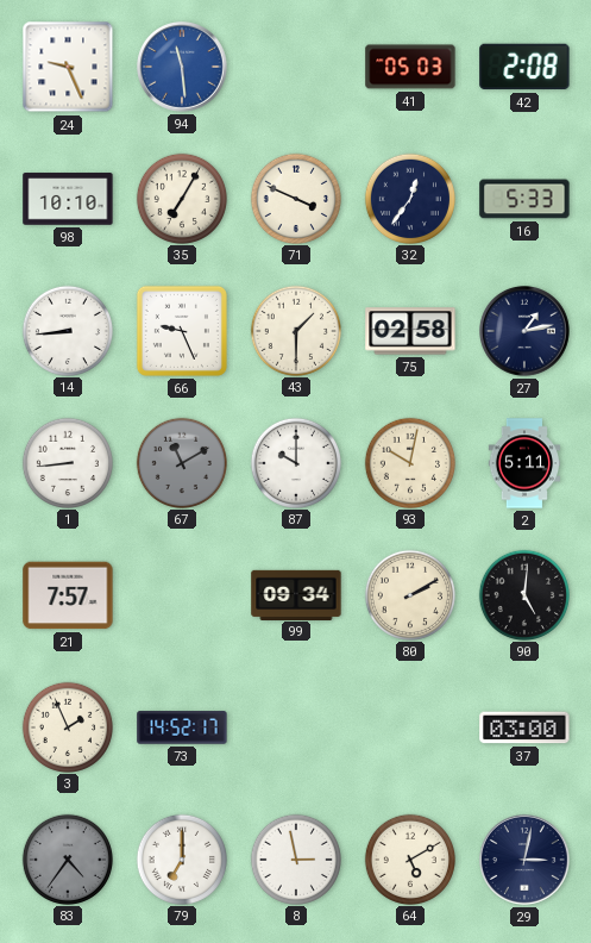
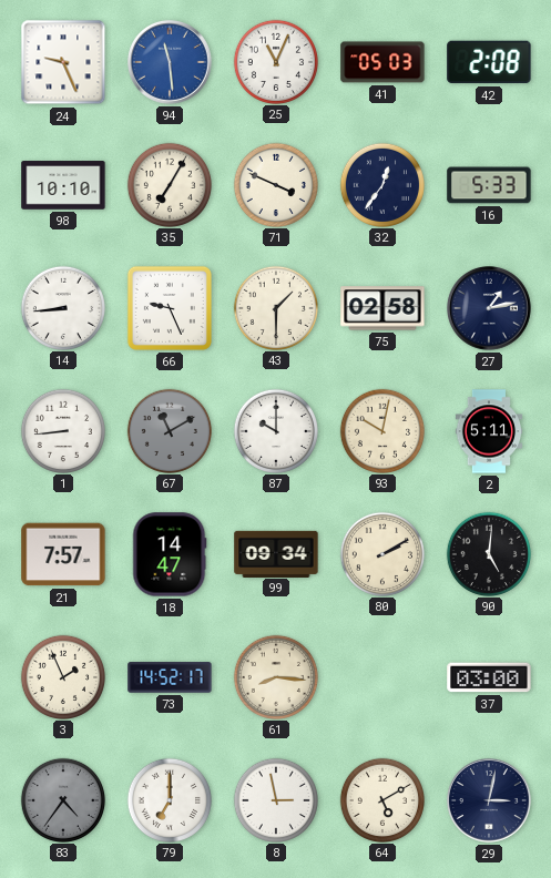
25: none -> 11:04 (275, 61)
18: none -> 14:47 (170, 554)
61: none -> 8:16 (275, 676)
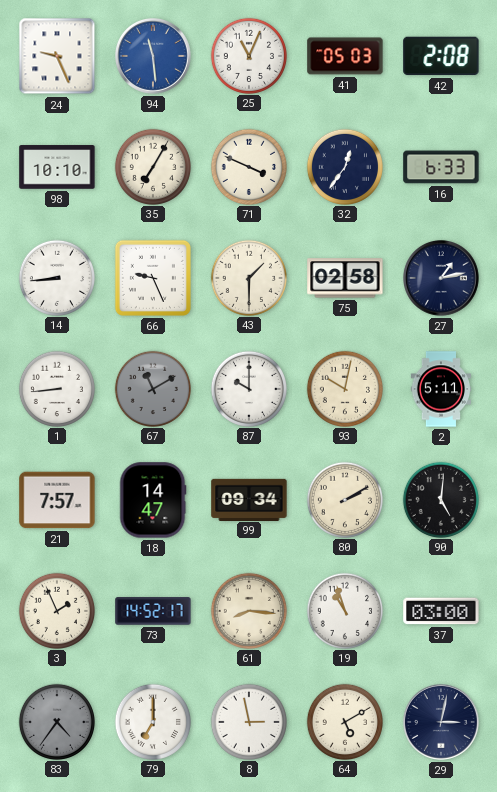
16: 5:33 -> 6:33 (441, 167)
19: none -> 10:57 (344, 610)
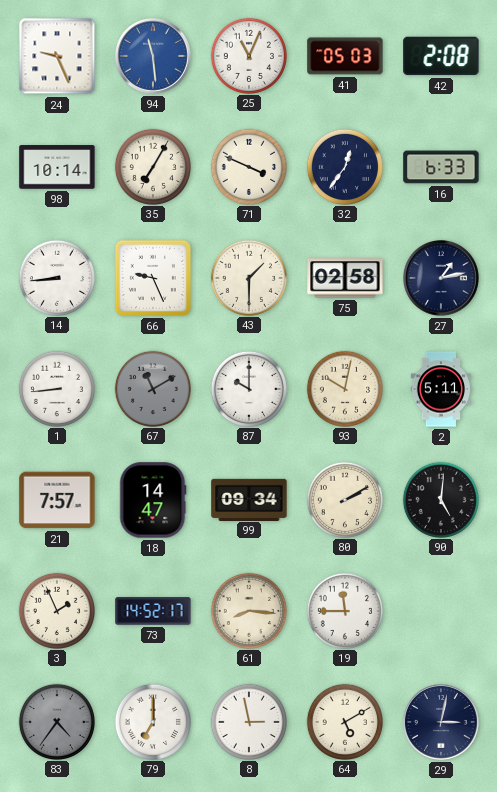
98: 10:10 -> 10:14 (57, 167)
19: 10:57 -> 11:45 (344, 610)
37: 03:00 -> none (441, 611)
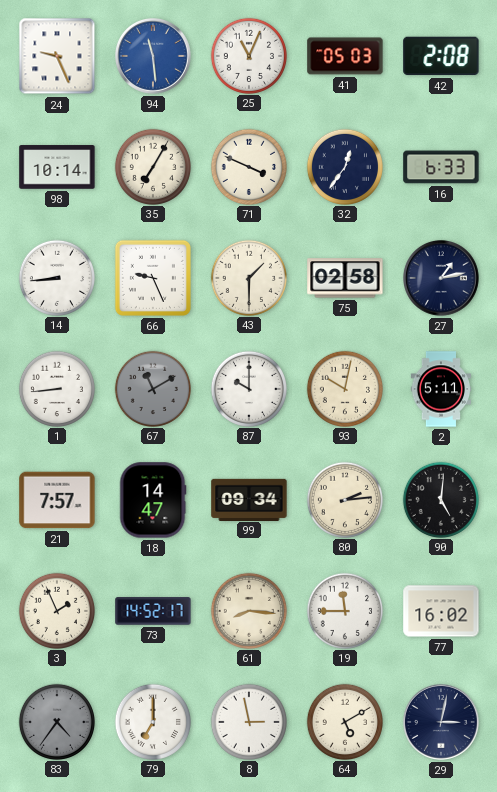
80: 2:10 -> 2:14 (344, 499)
77: none -> 16:02 (441, 611)
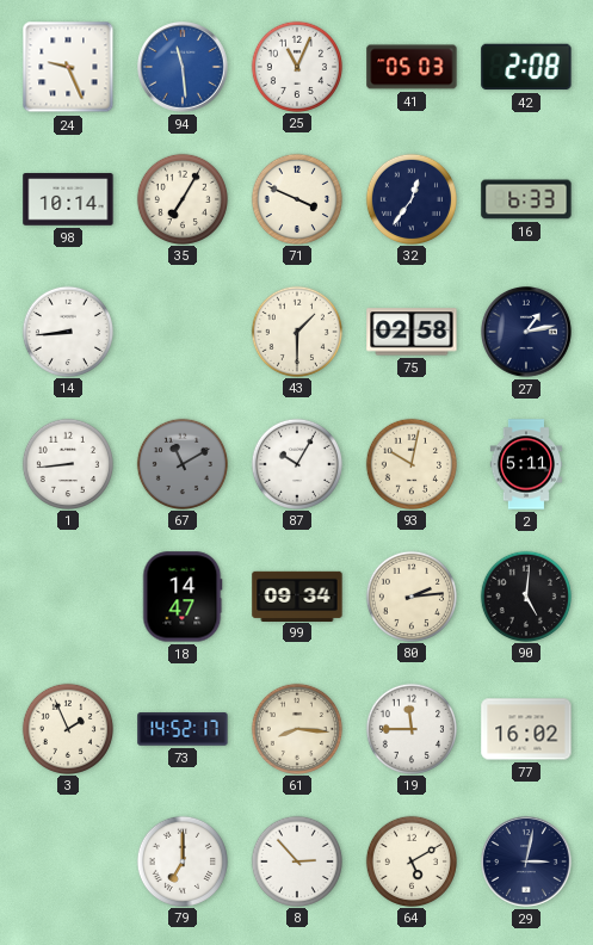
66: 9:26 -> none (153, 278)
87: 10:00 -> 10:05 (296, 463)
21: 7:57 -> none (57, 500)
83: 4:36 -> none (56, 721)
8: 2:58 -> 2:53 (296, 860)
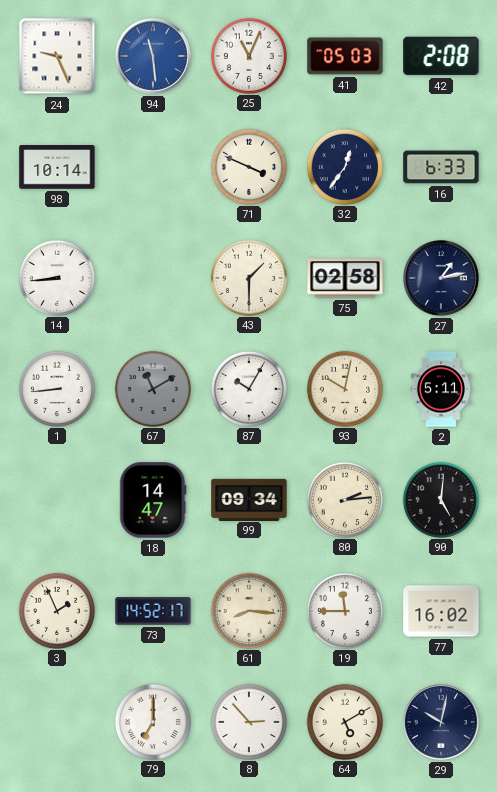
35: 7:05 -> none (181, 198)
29: 3:02 -> 10:02 (442, 723)
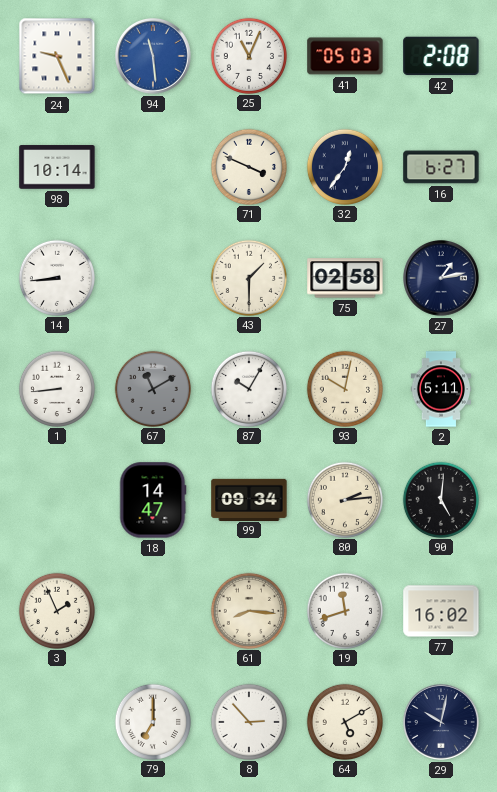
16: 6:33 -> 6:27 (441, 167)
73: 14:52 -> none (153, 611)
19: 11:45 -> 11:42 (344, 610)
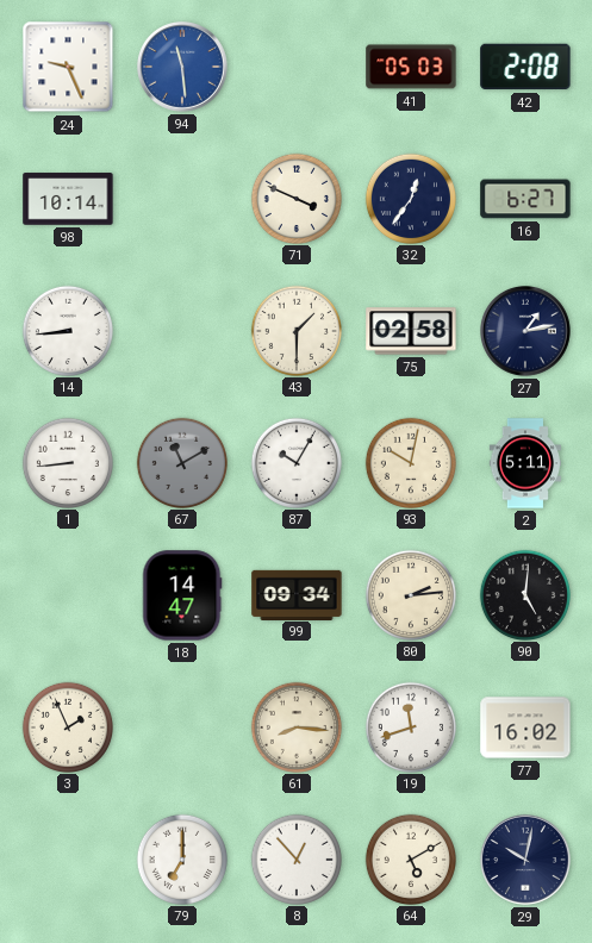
25: 11:04 -> none (248, 55)
8: 2:53 -> 12:53 (295, 858)
